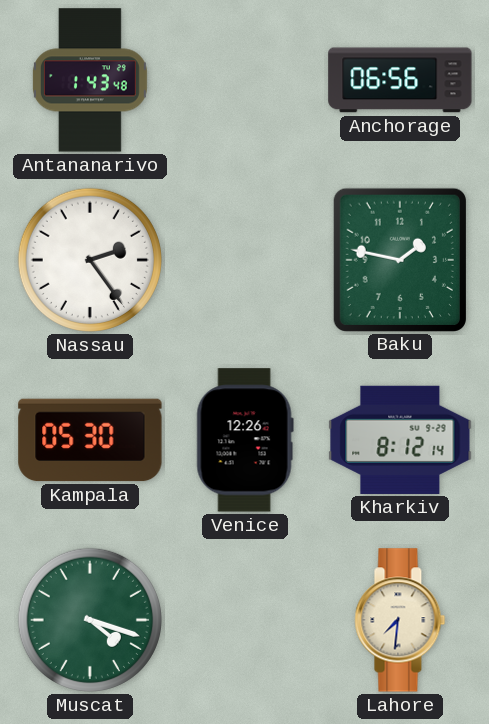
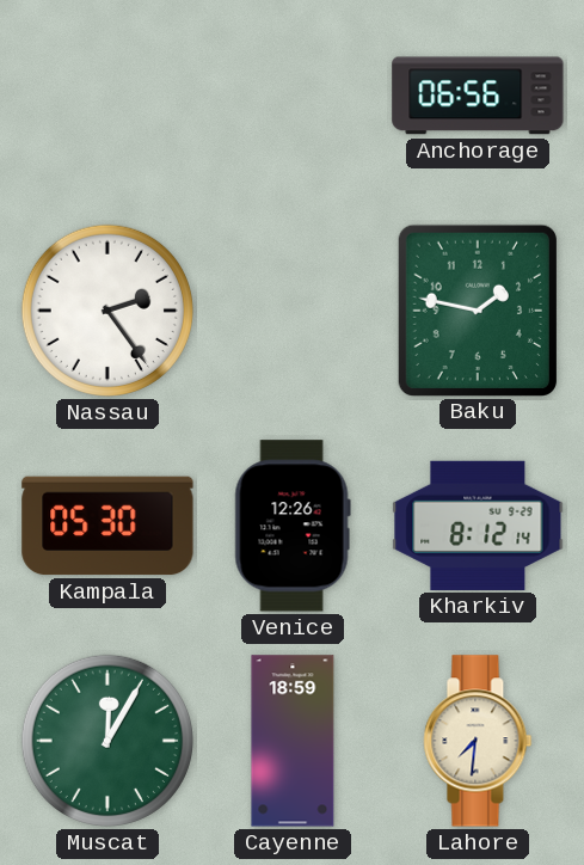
Antananarivo: 1:43 -> none (90, 80)
Muscat: 4:18 -> 12:05 (107, 741)
Cayenne: none -> 18:59 (293, 741)
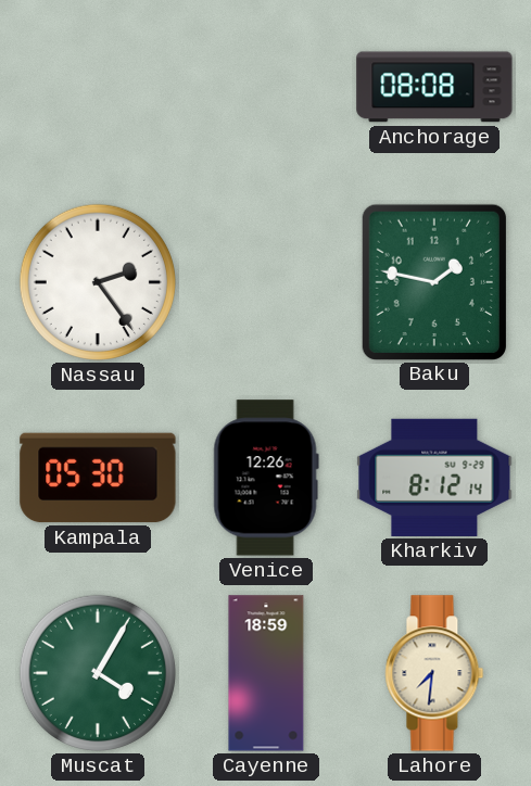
Anchorage: 06:56 -> 08:08 (434, 87)
Muscat: 12:05 -> 4:05 (98, 673)
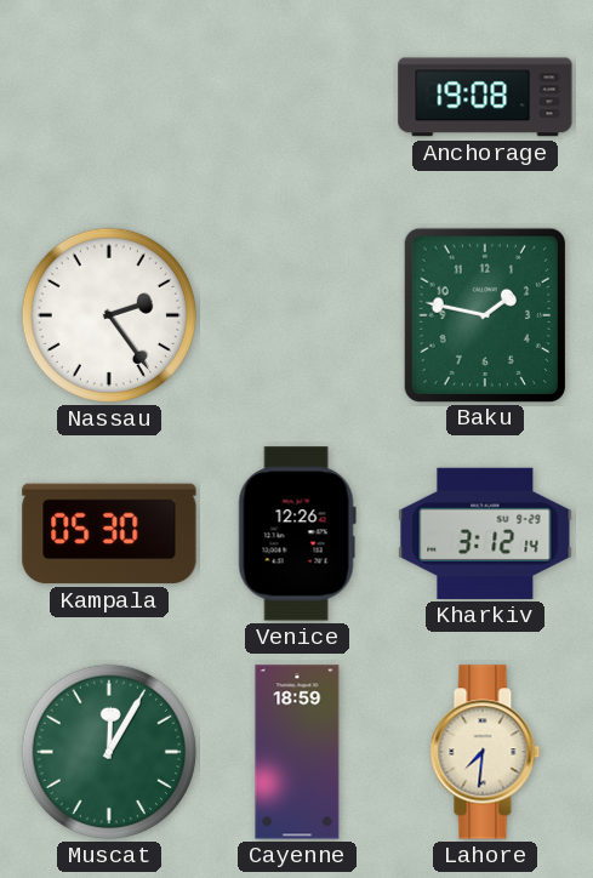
Anchorage: 08:08 -> 19:08 (485, 97)
Kharkiv: 8:12 -> 3:12 (485, 534)
Muscat: 4:05 -> 12:05 (109, 752)
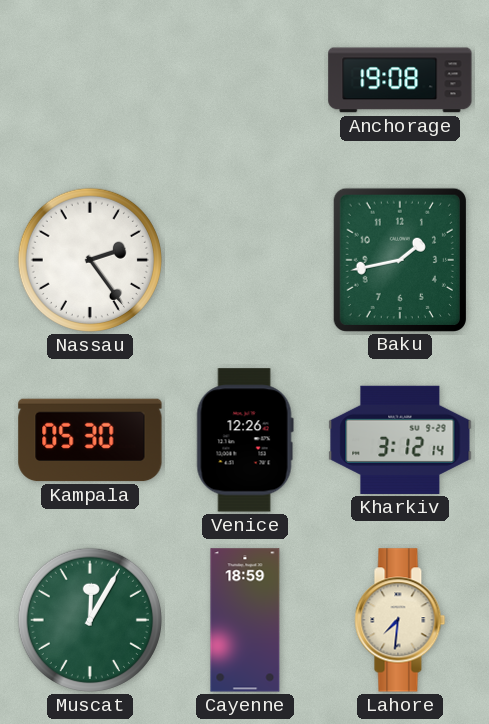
Baku: 1:47 -> 1:43 (400, 259)
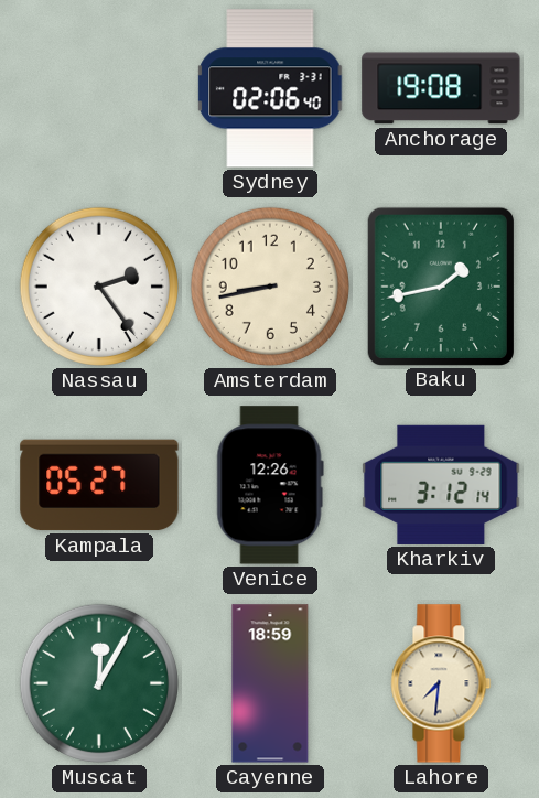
Sydney: none -> 02:06 (270, 88)
Amsterdam: none -> 8:43 (270, 287)
Kampala: 05:30 -> 05:27 (99, 485)
